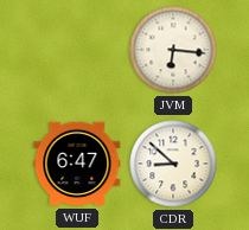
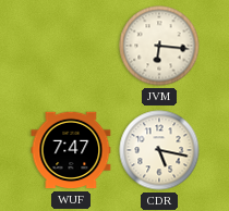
WUF: 6:47 -> 7:47 (71, 150)
CDR: 8:52 -> 5:17 (159, 150)
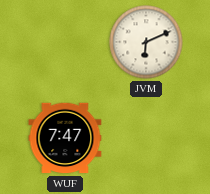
JVM: 6:16 -> 6:11 (146, 42)
CDR: 5:17 -> none (159, 150)
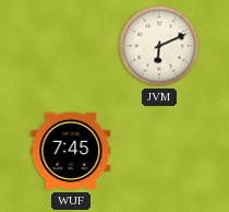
WUF: 7:47 -> 7:45 (71, 151)
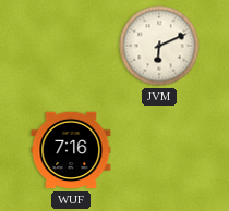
WUF: 7:45 -> 7:16 (71, 150)
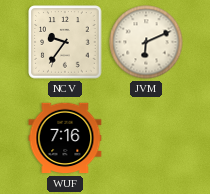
NCV: none -> 9:36 (65, 42)
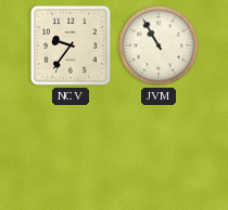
JVM: 6:11 -> 10:55 (159, 45)
WUF: 7:16 -> none (65, 138)
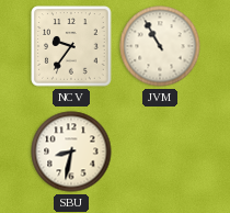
SBU: none -> 8:32 (71, 152)
